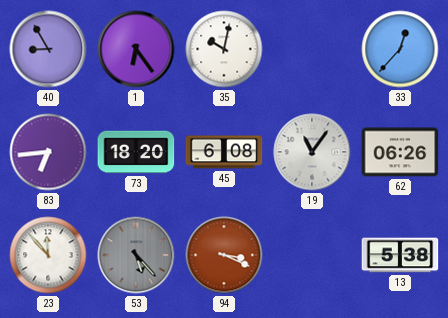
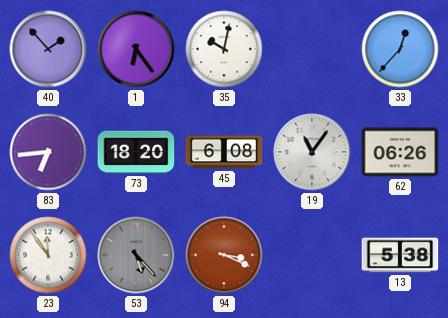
40: 8:55 -> 1:53 (48, 49)
23: 11:53 -> 11:54 (48, 255)
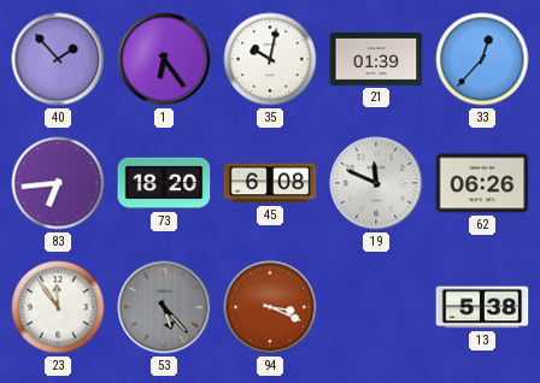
21: none -> 01:39 (376, 60)
19: 11:06 -> 11:49 (376, 183)
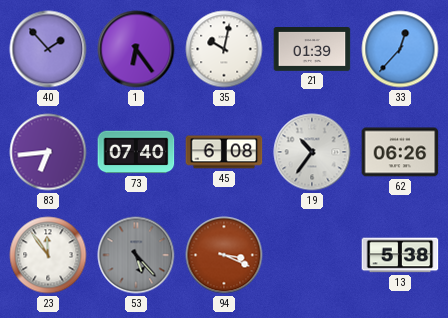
73: 18:20 -> 07:40 (136, 152)
19: 11:49 -> 10:36 (312, 152)
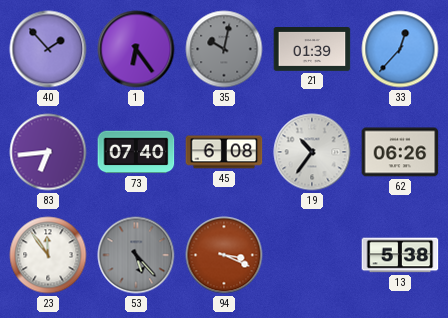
35 dial: white -> grey (224, 49)
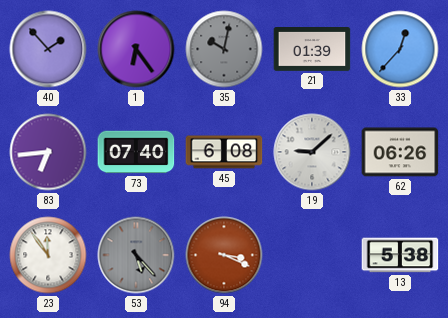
19: 10:36 -> 9:08 (312, 152)
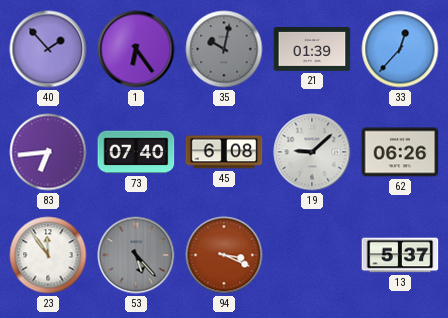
13: 5:38 -> 5:37 (400, 255)
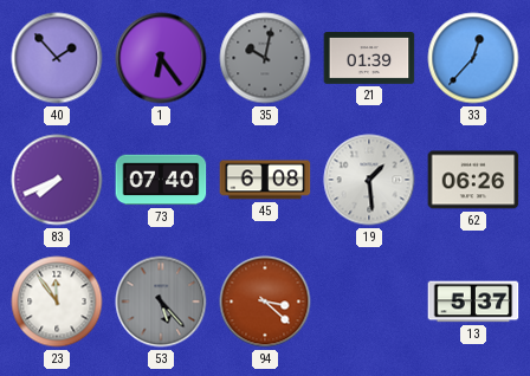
83: 6:44 -> 7:41 (57, 180)
19: 9:08 -> 1:29 (369, 180)
94: 3:19 -> 3:22 (265, 302)
